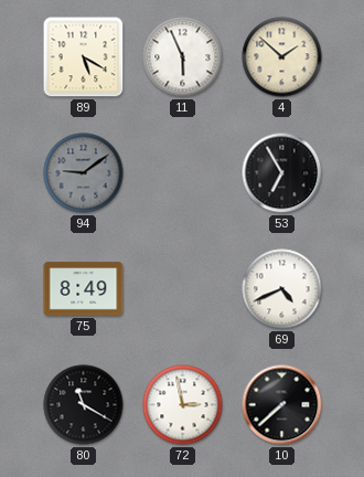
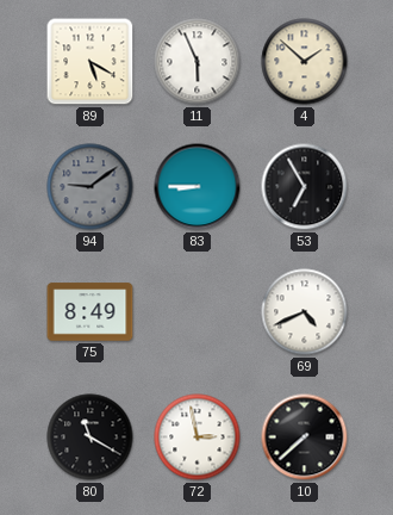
83: none -> 8:45 (198, 187)
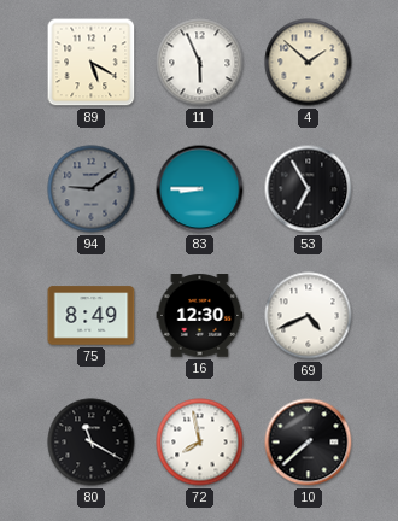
16: none -> 12:30 (200, 316)
72: 2:58 -> 7:58 (200, 443)
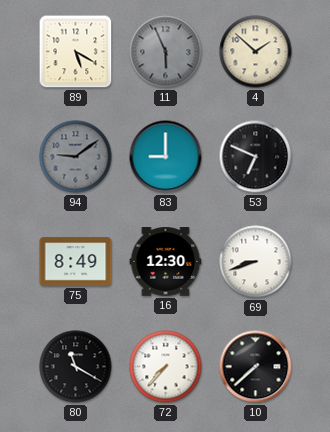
11 dial: white -> grey (166, 52)
83: 8:45 -> 9:00 (166, 157)
53: 6:55 -> 6:49 (256, 157)
69: 4:41 -> 8:42 (256, 262)
72: 7:58 -> 7:37 (166, 367)
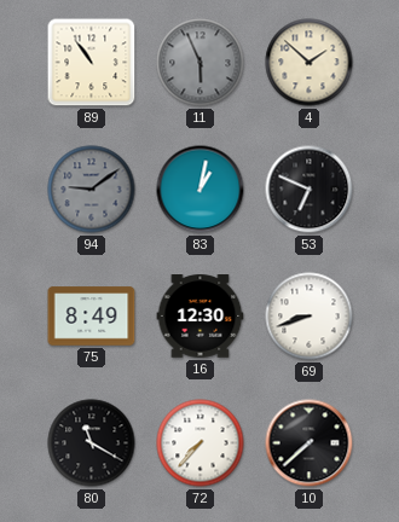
89: 5:20 -> 10:54 (92, 63)
83: 9:00 -> 1:02 (201, 190)
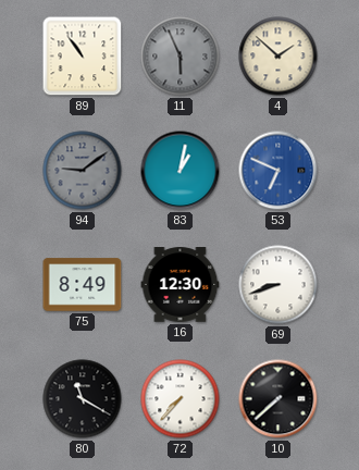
53 dial: black -> blue (278, 171)
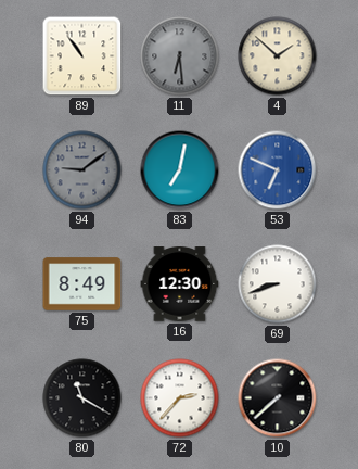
11: 5:56 -> 6:29 (180, 56)
83: 1:02 -> 7:02 (180, 170)
72: 7:37 -> 2:37 (180, 398)
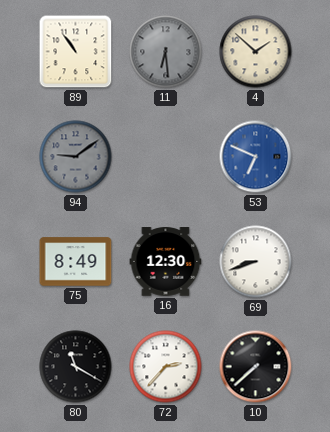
83: 7:02 -> none (180, 170)
